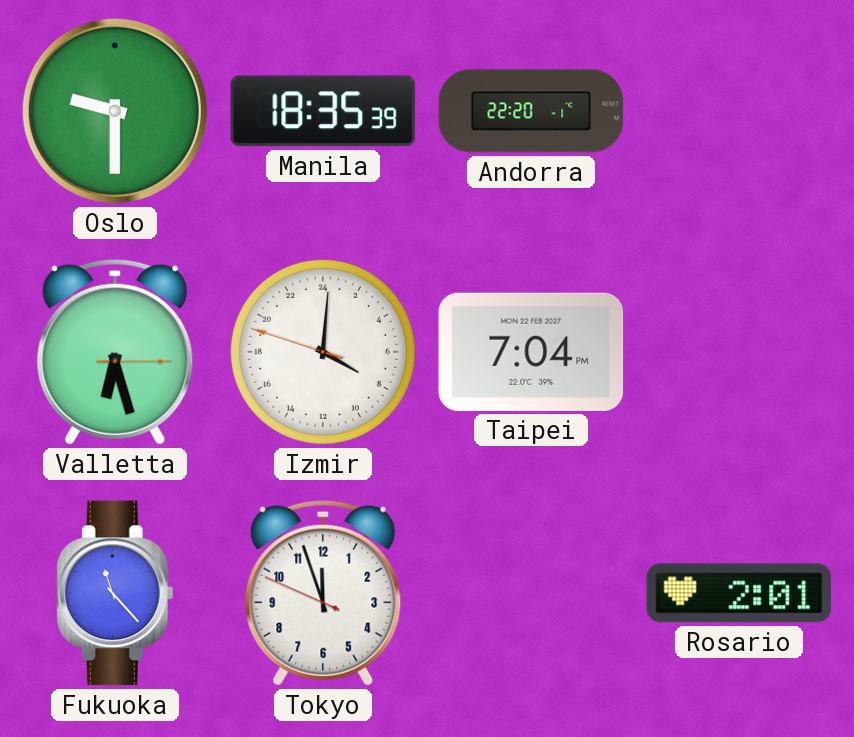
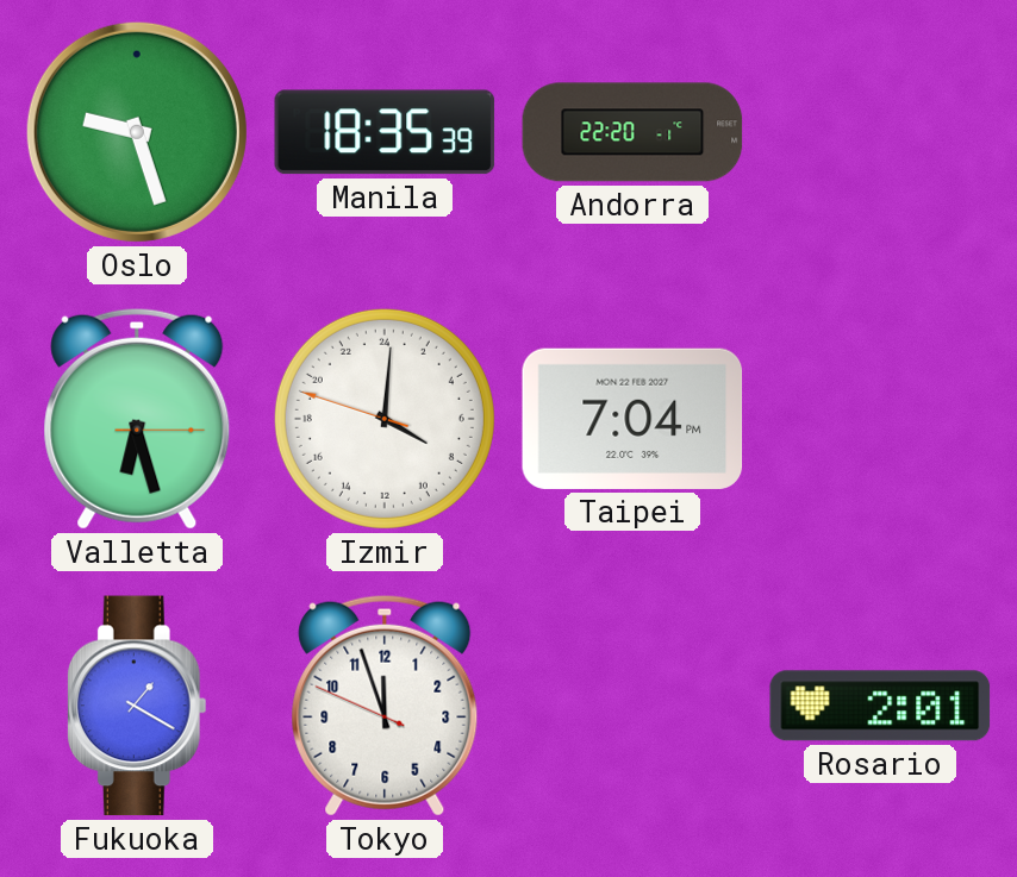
Oslo: 9:30 -> 9:27 (137, 132)
Fukuoka: 11:23 -> 1:20 (137, 706)
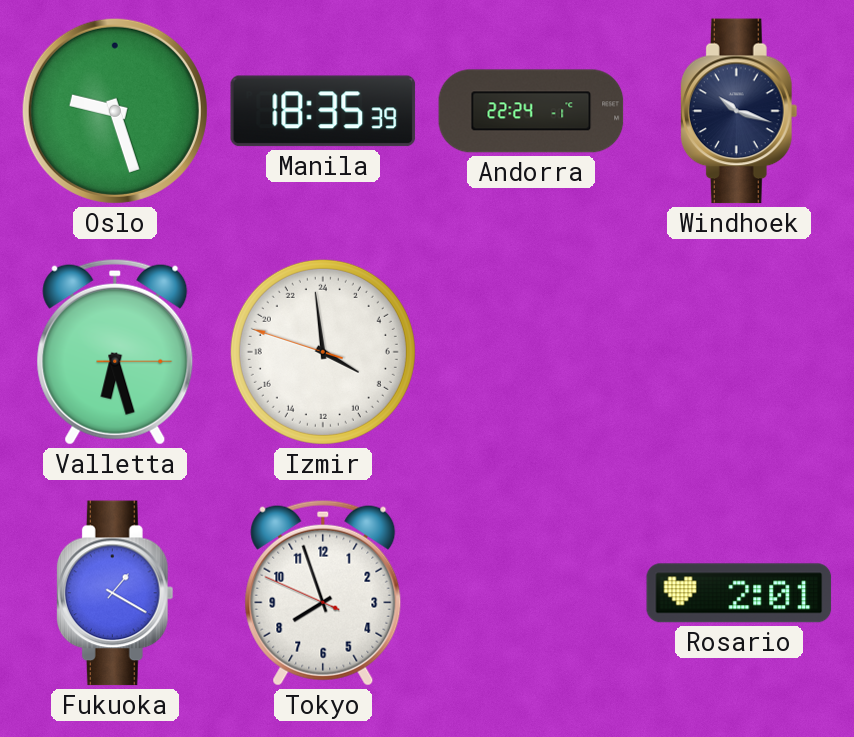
Andorra: 22:20 -> 22:24 (531, 111)
Windhoek: none -> 10:18 (739, 111)
Izmir: 8:00 -> 7:58 (323, 352)
Taipei: 7:04 -> none (632, 419)
Tokyo: 11:56 -> 7:56 (323, 593)
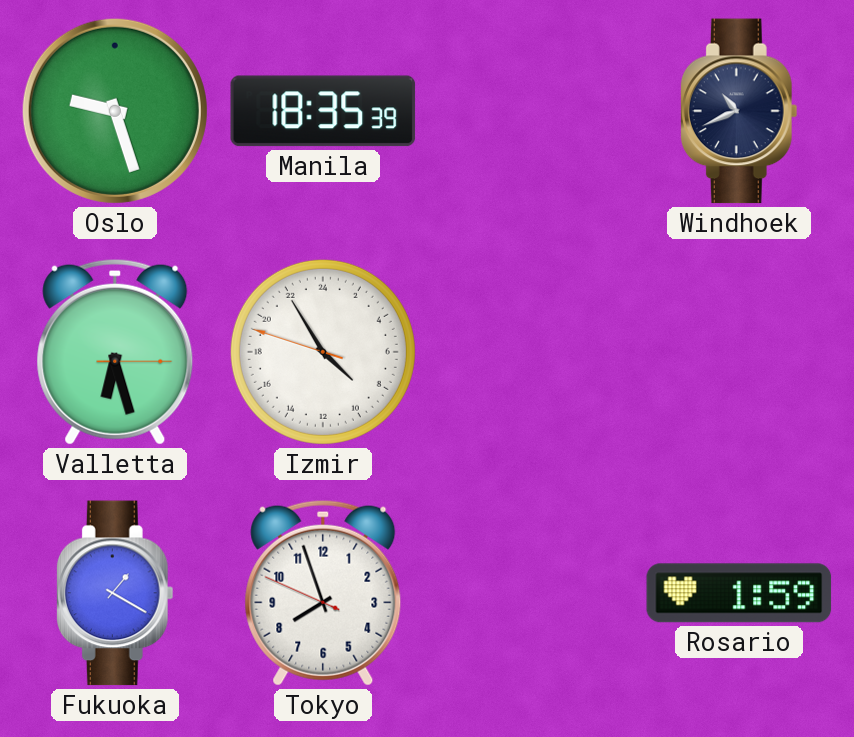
Andorra: 22:24 -> none (531, 111)
Windhoek: 10:18 -> 10:41 (739, 111)
Izmir: 7:58 -> 8:54 (323, 352)
Rosario: 2:01 -> 1:59 (739, 593)
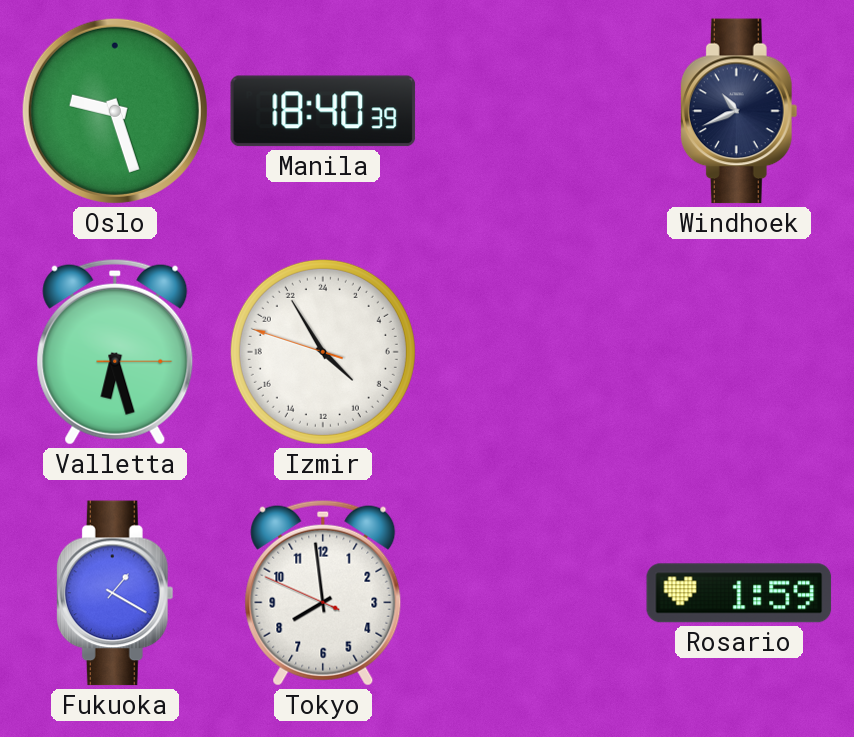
Manila: 18:35 -> 18:40 (323, 111)
Tokyo: 7:56 -> 7:58 (323, 593)
